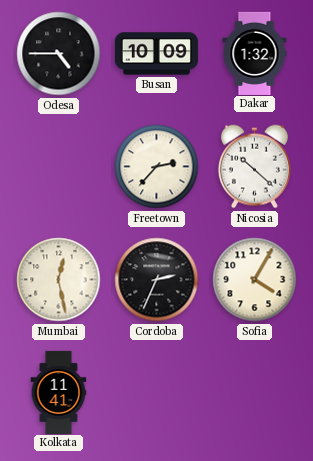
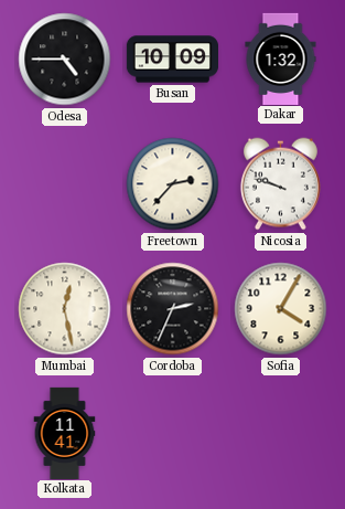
Nicosia: 10:22 -> 9:48 (280, 184)
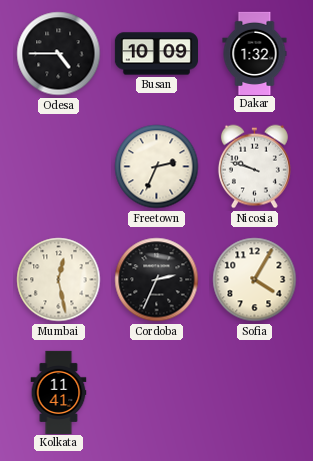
Freetown: 2:37 -> 2:34 (157, 167)
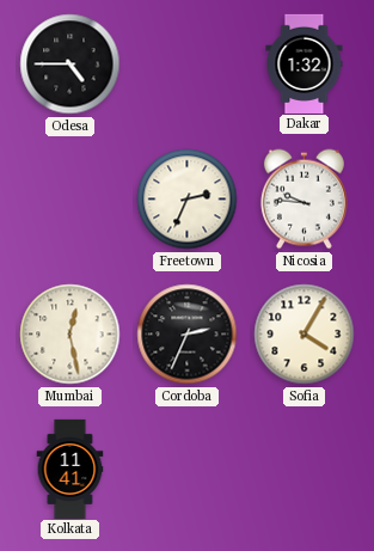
Busan: 10:09 -> none (156, 54)
Nicosia: 9:48 -> 9:46 (304, 200)
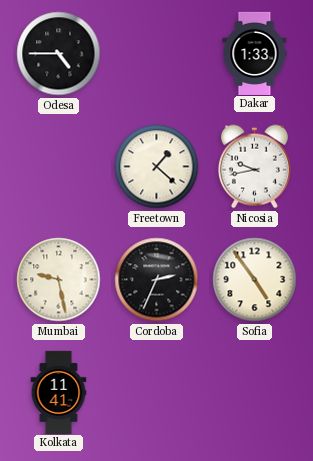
Dakar: 1:32 -> 1:33 (255, 53)
Freetown: 2:34 -> 1:22 (157, 167)
Nicosia: 9:46 -> 9:43 (254, 167)
Mumbai: 12:28 -> 9:28 (59, 280)
Sofia: 4:05 -> 4:54 (255, 280)
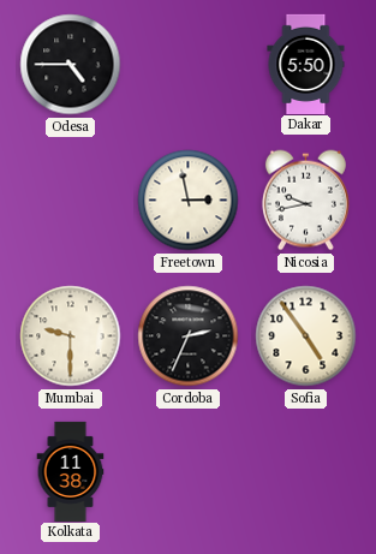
Dakar: 1:33 -> 5:50 (306, 64)
Freetown: 1:22 -> 2:58 (189, 201)
Mumbai: 9:28 -> 9:30 (71, 336)
Kolkata: 11:41 -> 11:38 (71, 471)
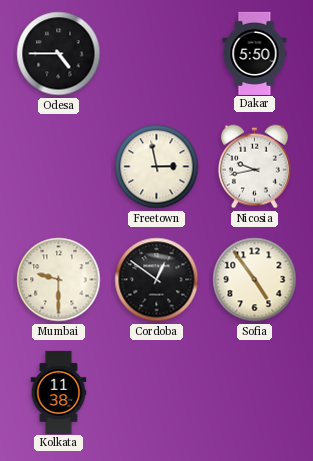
Cordoba: 2:34 -> 12:51 (157, 280)
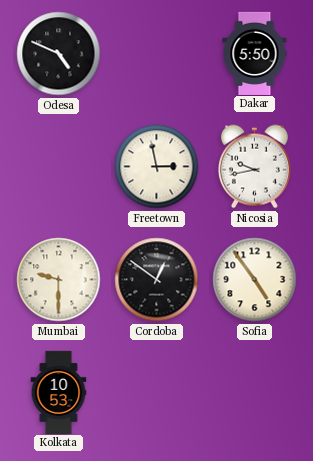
Odesa: 4:45 -> 4:49 (59, 54)
Kolkata: 11:38 -> 10:53 (59, 392)
